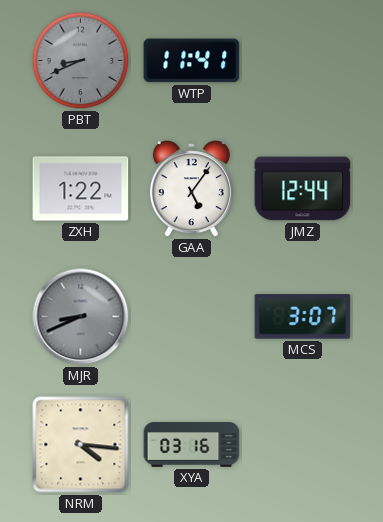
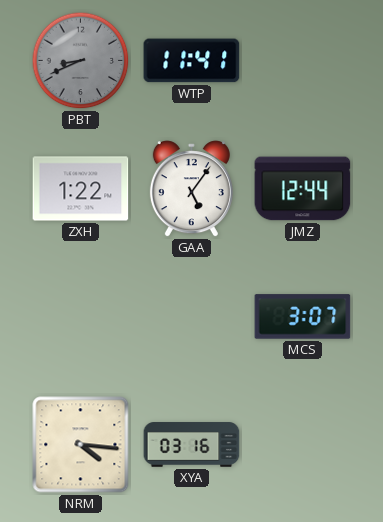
MJR: 8:41 -> none (81, 317)
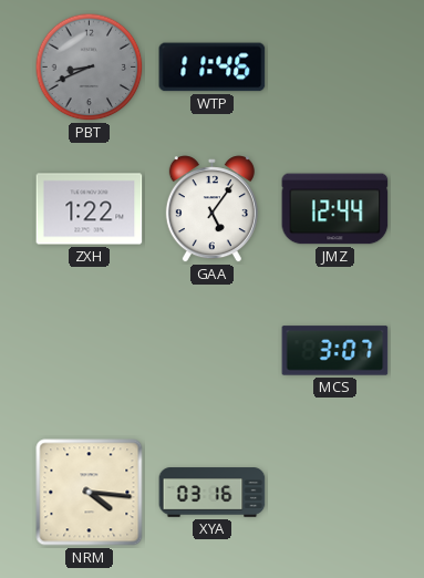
WTP: 11:41 -> 11:46 (213, 68)
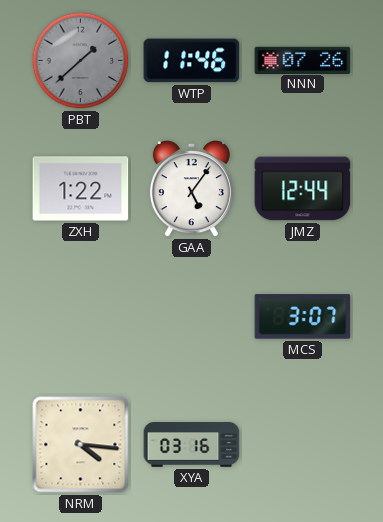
PBT: 8:41 -> 1:38 (81, 61)
NNN: none -> 07:26 (303, 60)
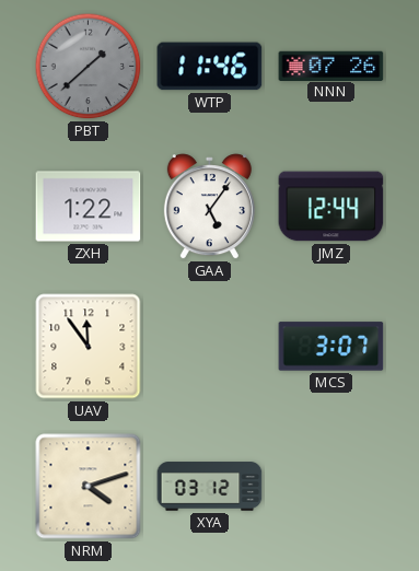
UAV: none -> 11:54 (89, 347)
NRM: 4:16 -> 4:12 (89, 487)
XYA: 03:16 -> 03:12 (210, 487)
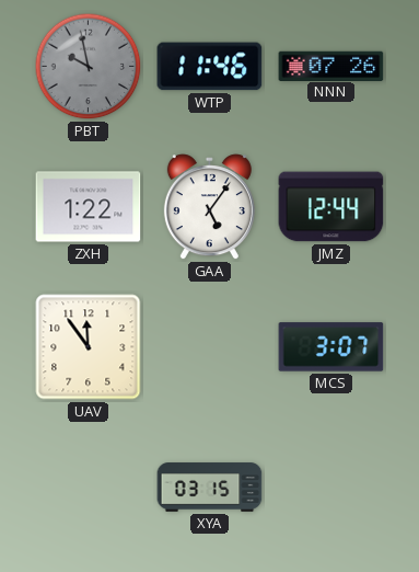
PBT: 1:38 -> 9:58 (89, 67)
NRM: 4:12 -> none (89, 487)
XYA: 03:12 -> 03:15 (210, 488)
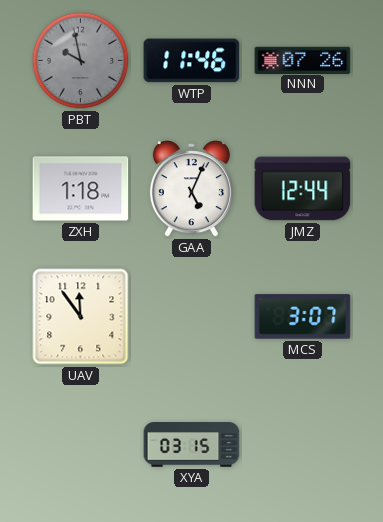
ZXH: 1:22 -> 1:18 (81, 189)
GAA: 5:06 -> 5:04 (191, 189)
